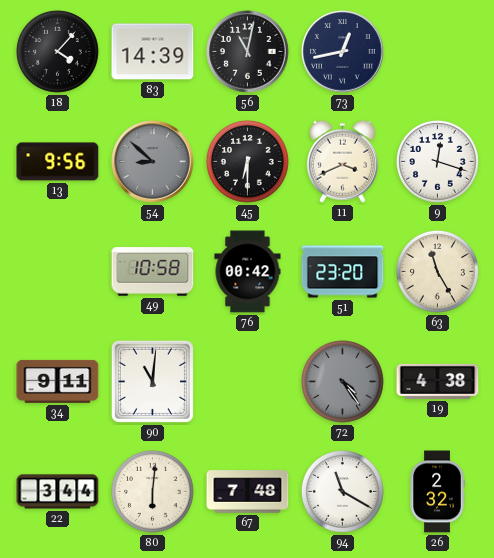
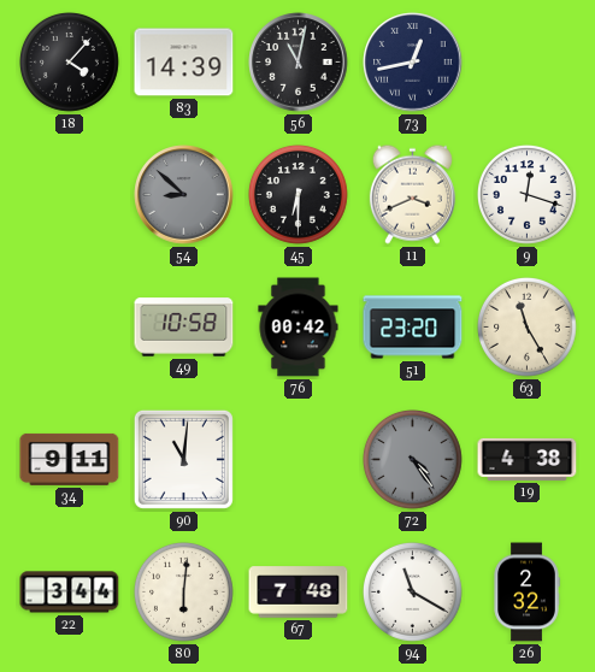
13: 9:56 -> none (58, 162)
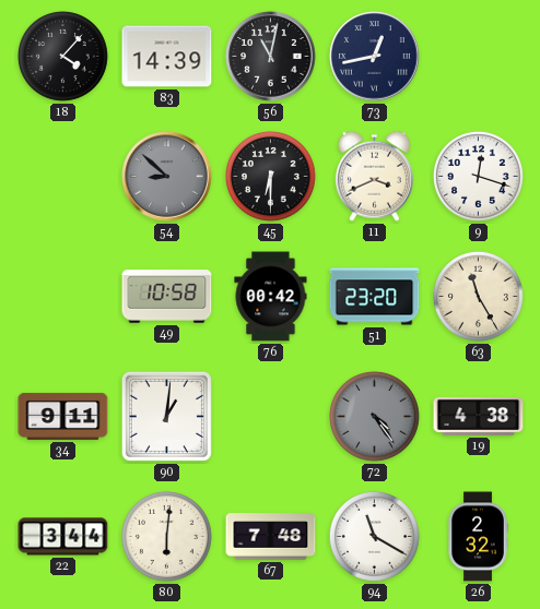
90: 11:01 -> 1:01 (166, 416)
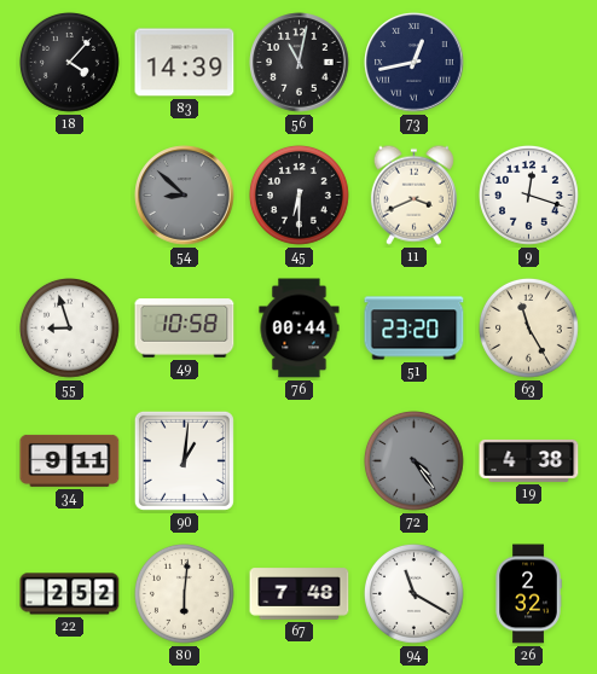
55: none -> 8:57 (70, 329)
76: 00:42 -> 00:44 (300, 329)
22: 3:44 -> 2:52 (70, 594)
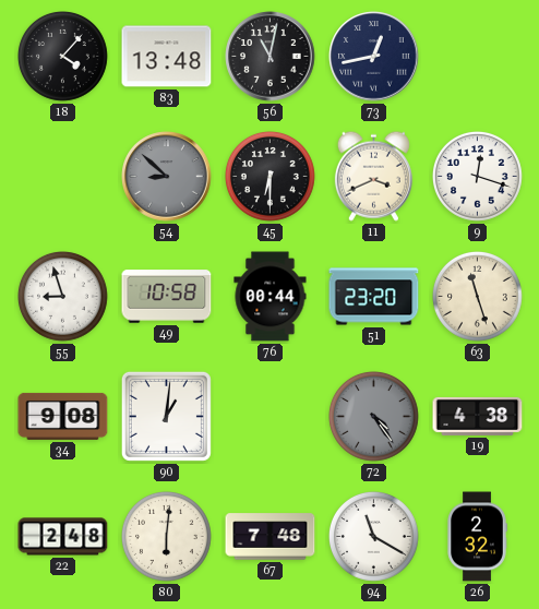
83: 14:39 -> 13:48 (167, 57)
63: 11:25 -> 11:27 (478, 297)
34: 9:11 -> 9:08 (63, 416)
22: 2:52 -> 2:48 (63, 537)
